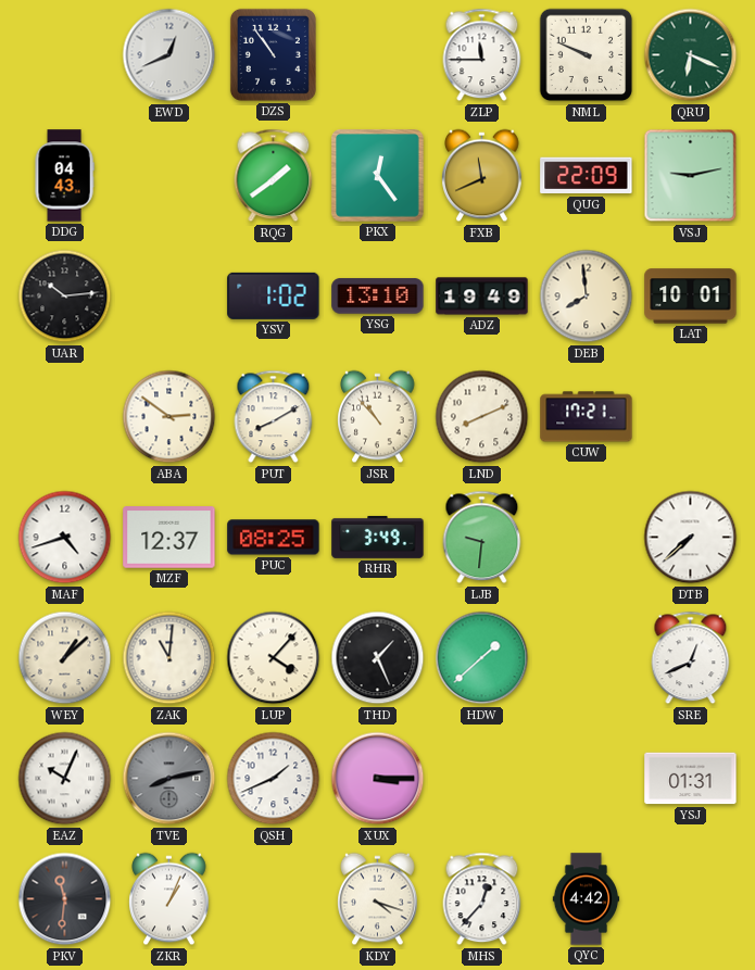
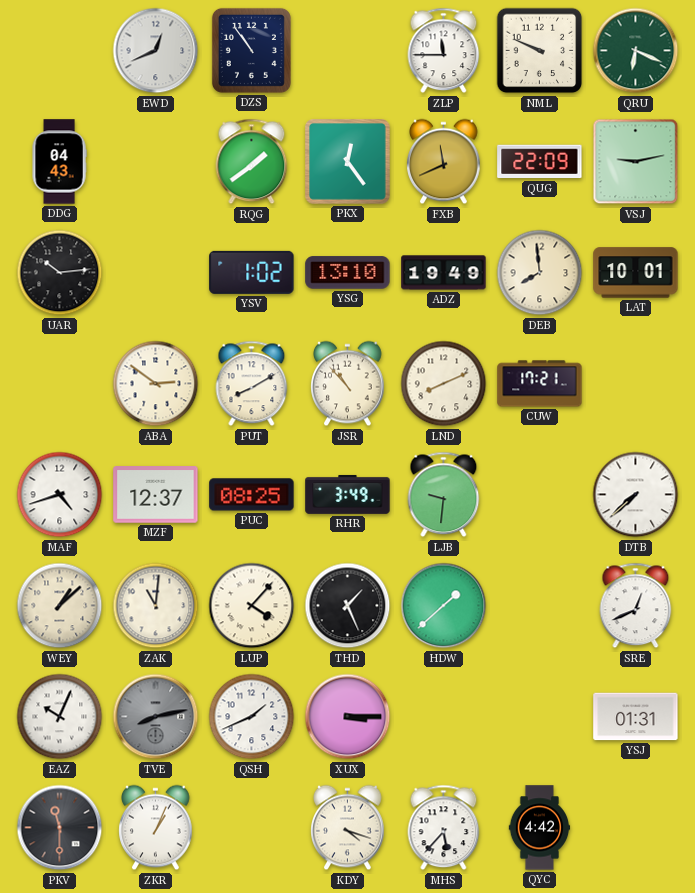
PKV: 11:31 -> 11:30 (60, 828)
MHS: 12:37 -> 5:37 (444, 828)
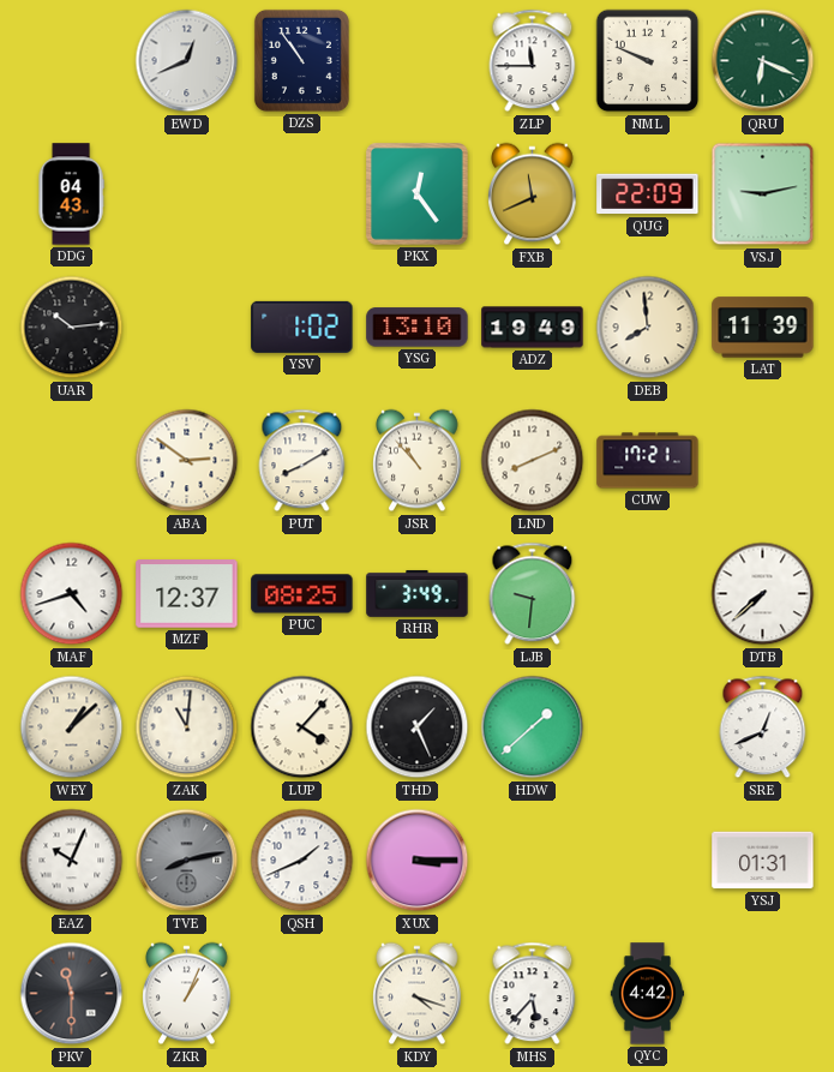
RQG: 1:39 -> none (252, 162)
LAT: 10:01 -> 11:39 (763, 328)
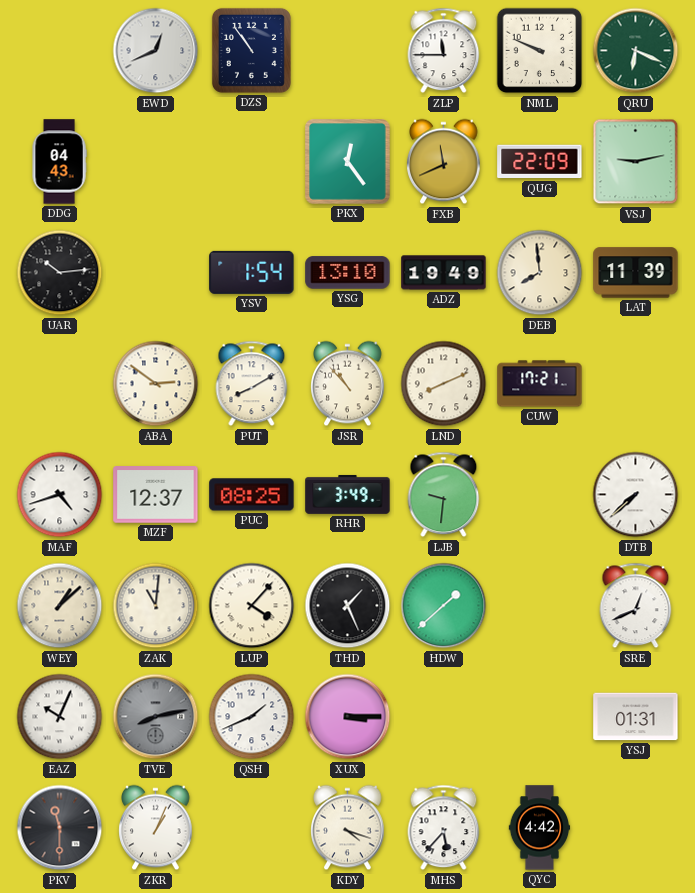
YSV: 1:02 -> 1:54 (252, 272)
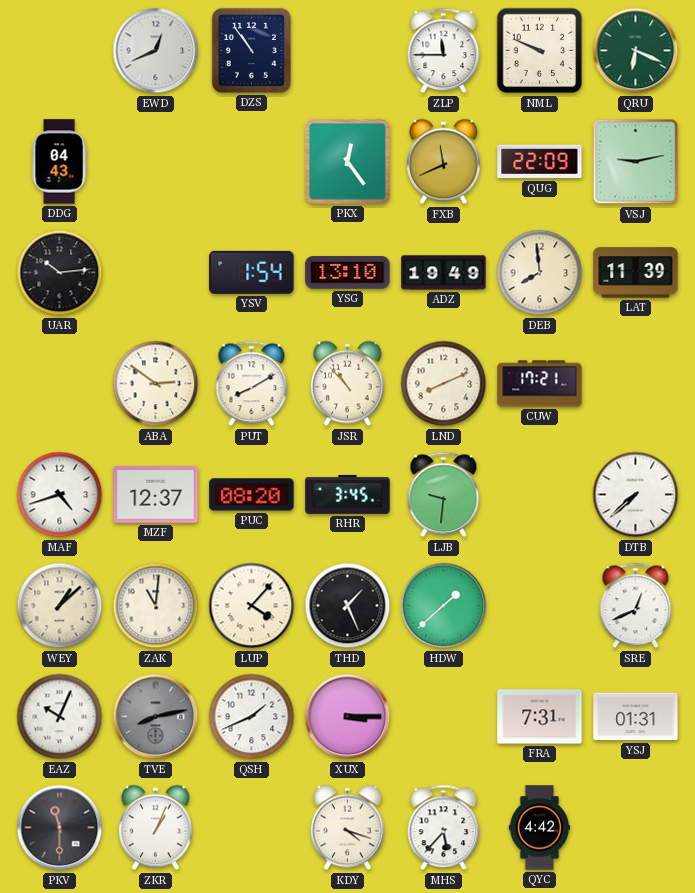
PUC: 08:25 -> 08:20 (252, 495)
RHR: 3:49 -> 3:45 (348, 494)
FRA: none -> 7:31 (540, 717)
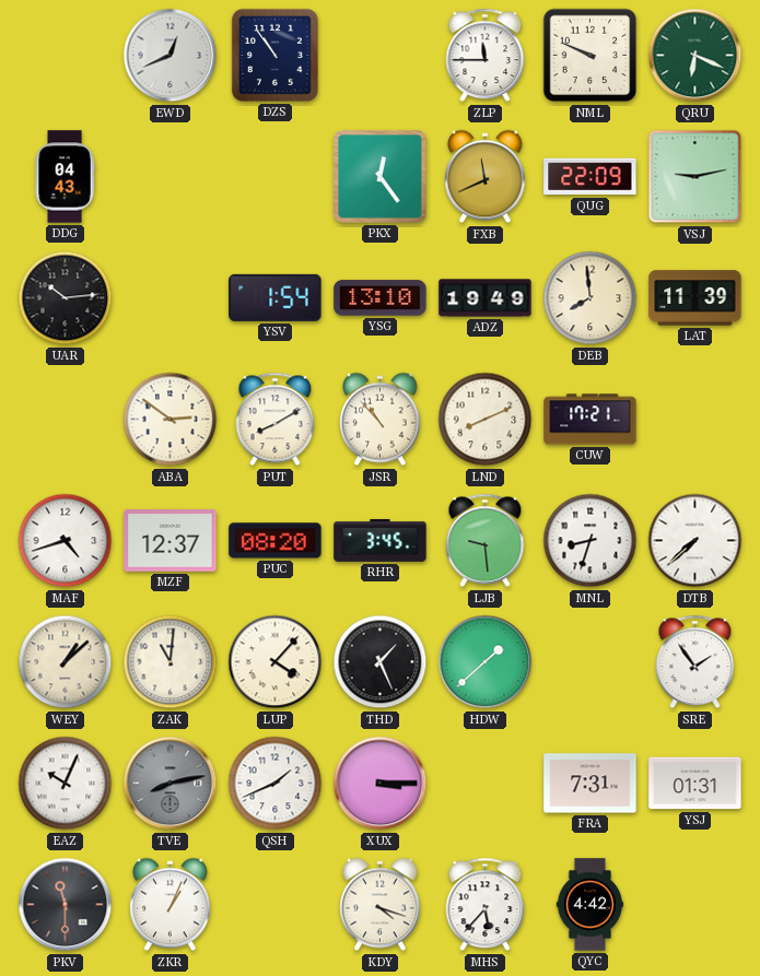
LJB: 9:31 -> 9:29 (486, 541)
MNL: none -> 8:33 (591, 541)
SRE: 12:41 -> 1:54 (695, 662)
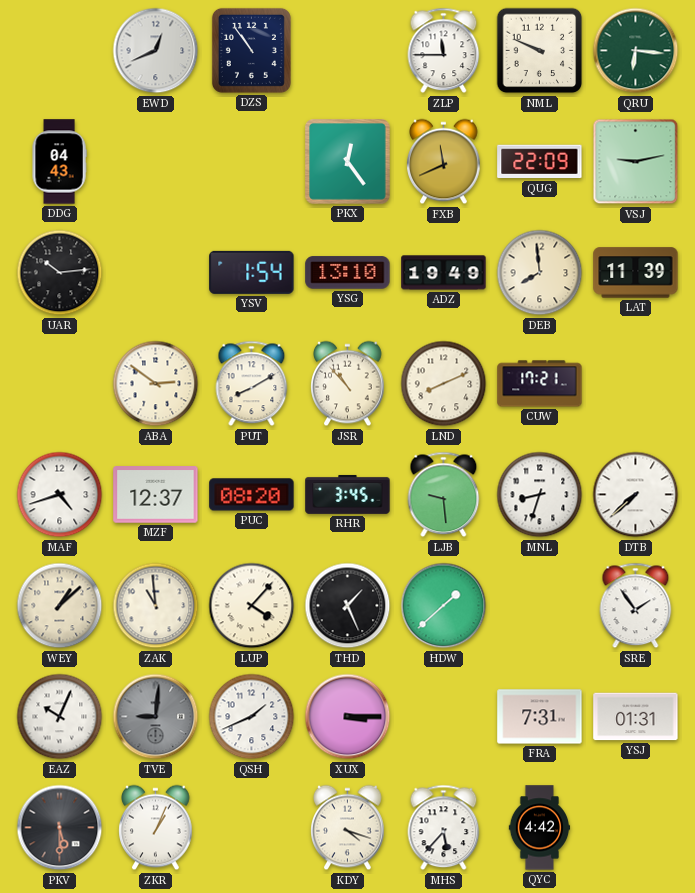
QRU: 6:19 -> 6:16 (636, 51)
ZAK: 11:01 -> 10:59 (156, 606)
TVE: 8:13 -> 9:01 (156, 717)
PKV: 11:30 -> 5:30 (60, 828)
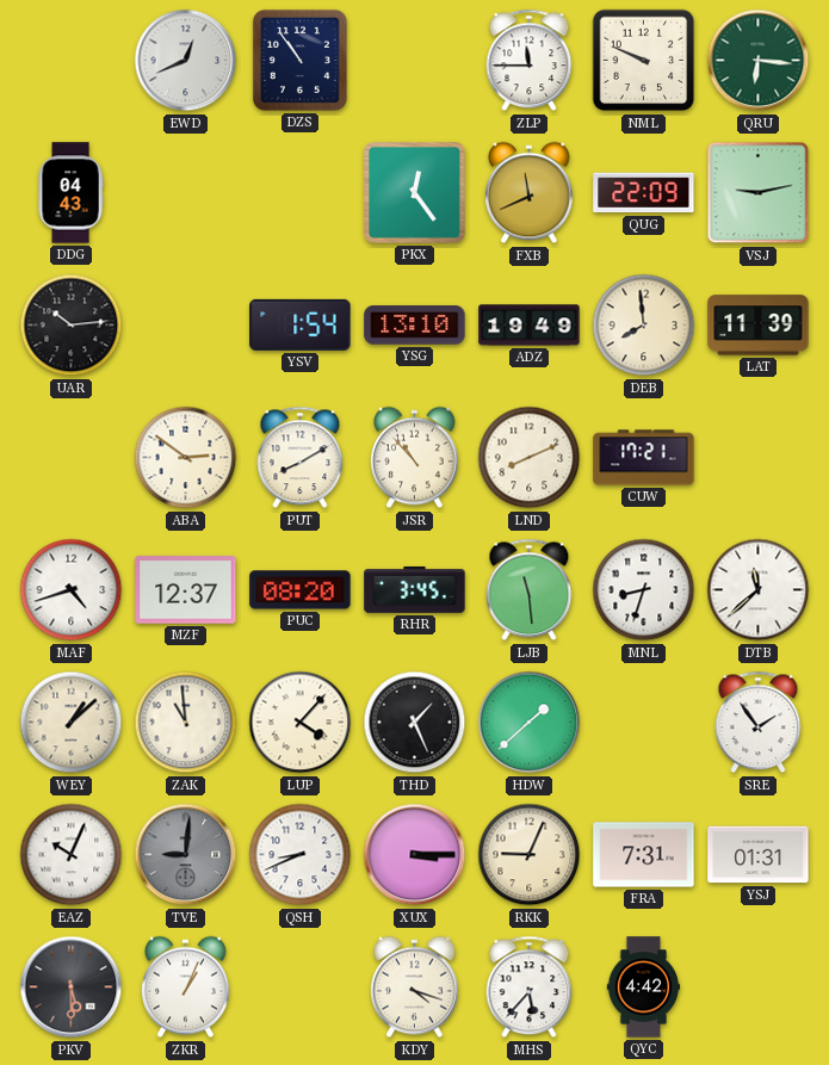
LJB: 9:29 -> 11:29 (530, 590)
DTB: 7:38 -> 11:38 (759, 590)
QSH: 1:41 -> 8:41 (301, 855)
RKK: none -> 9:04 (530, 855)
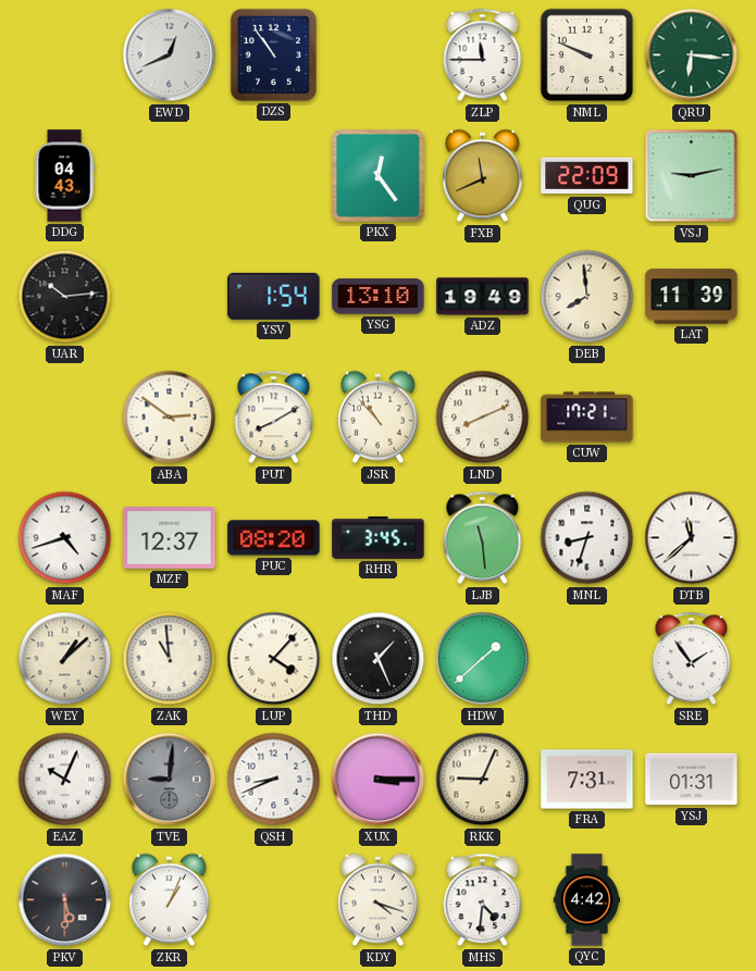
MHS: 5:37 -> 4:31 (483, 900)
